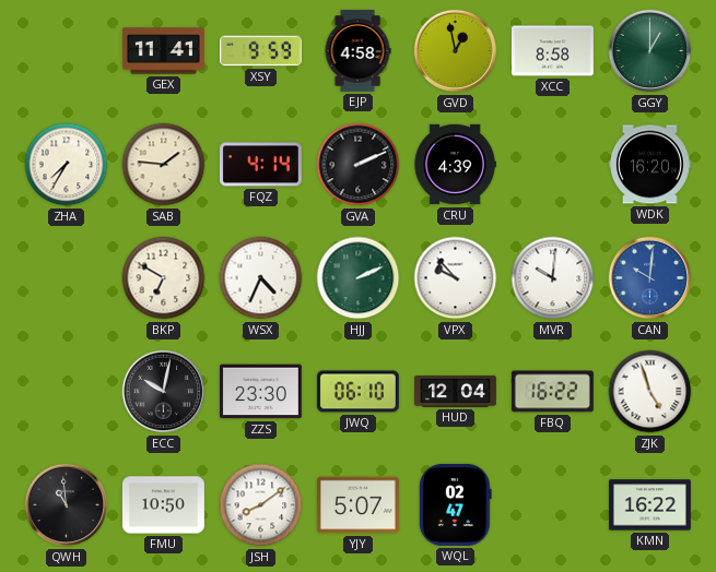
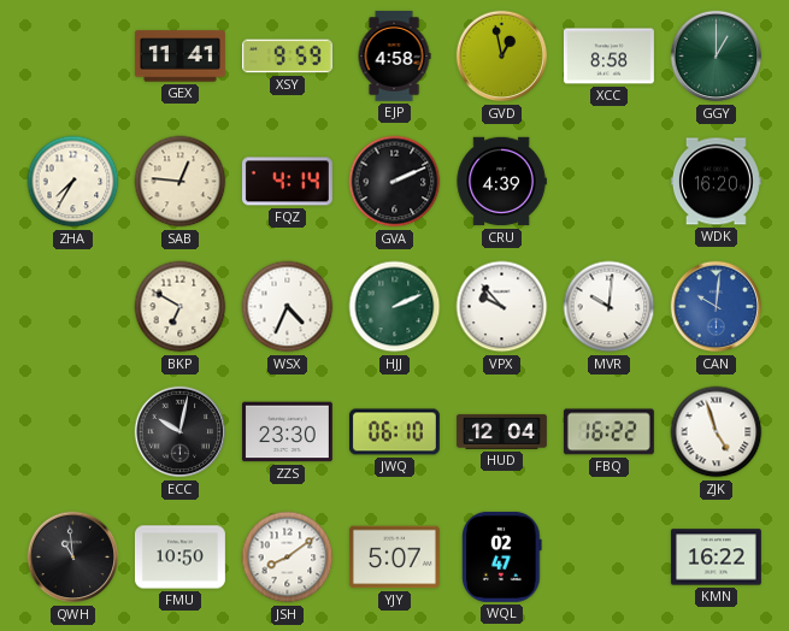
SAB: 1:46 -> 12:46 (181, 182)
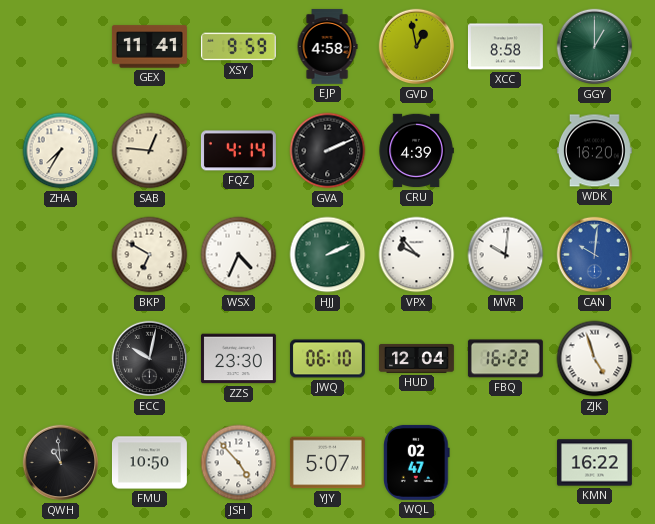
JSH: 8:09 -> 4:53 (239, 463)
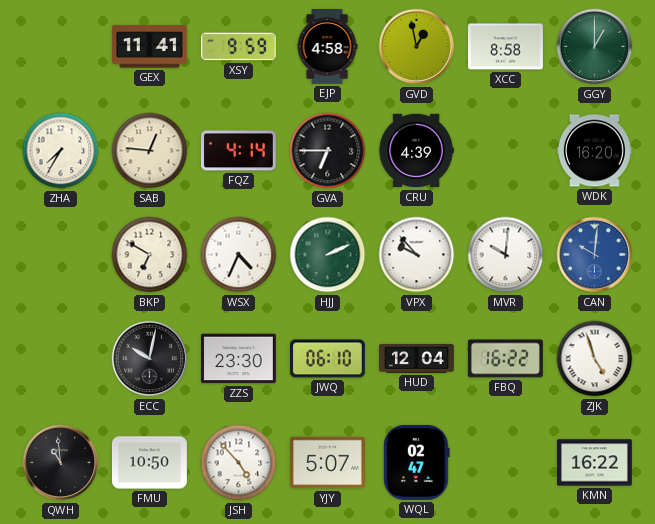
GVA: 2:11 -> 6:45 (328, 151)
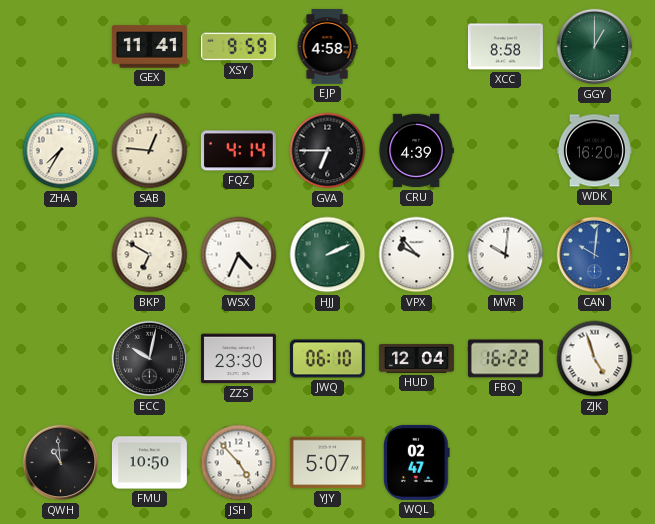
GVD: 12:58 -> none (417, 47)
KMN: 16:22 -> none (594, 463)
